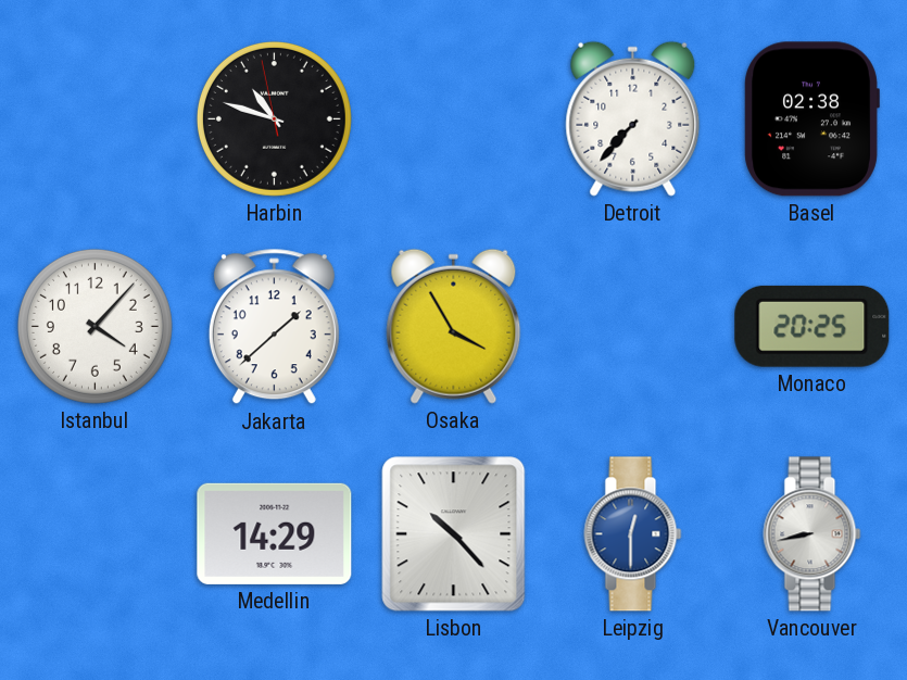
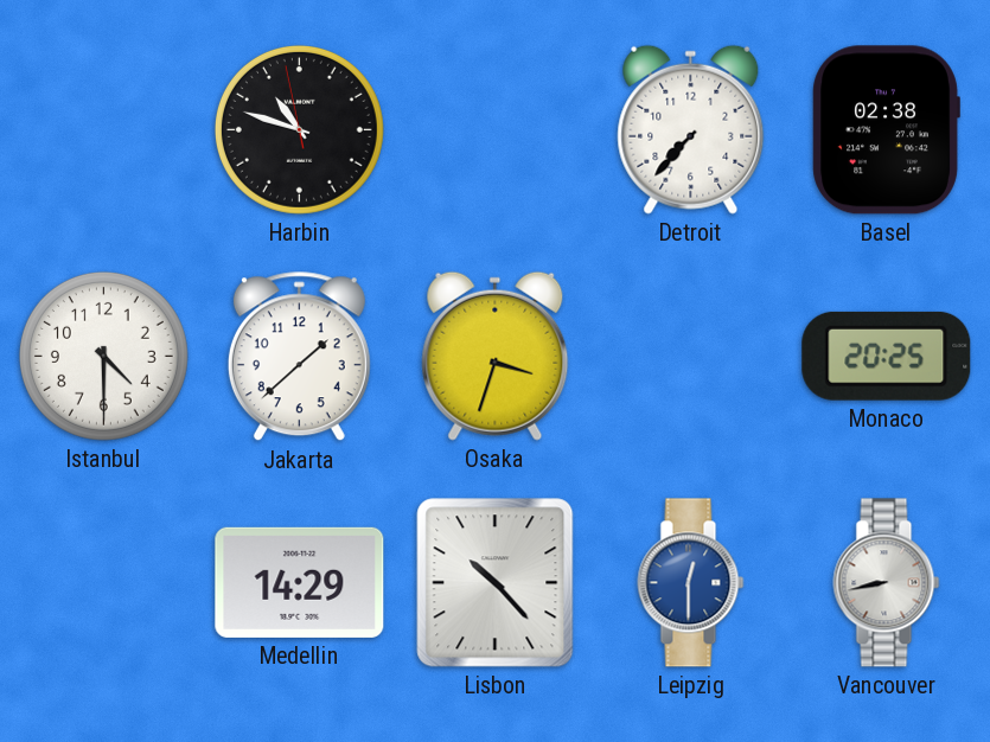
Istanbul: 4:07 -> 4:30 (103, 356)
Osaka: 3:55 -> 3:33 (496, 356)
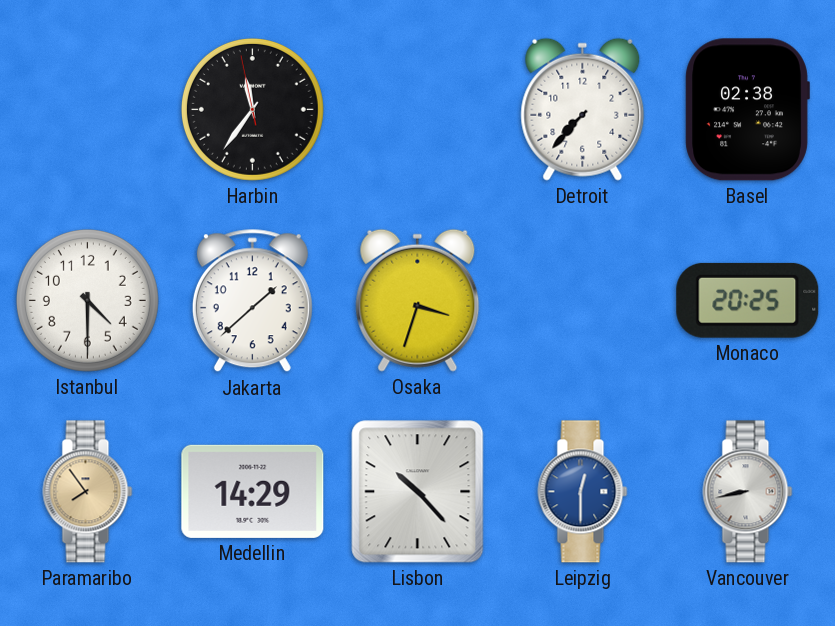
Harbin: 10:47 -> 11:35 (252, 109)
Paramaribo: none -> 7:54 (88, 492)
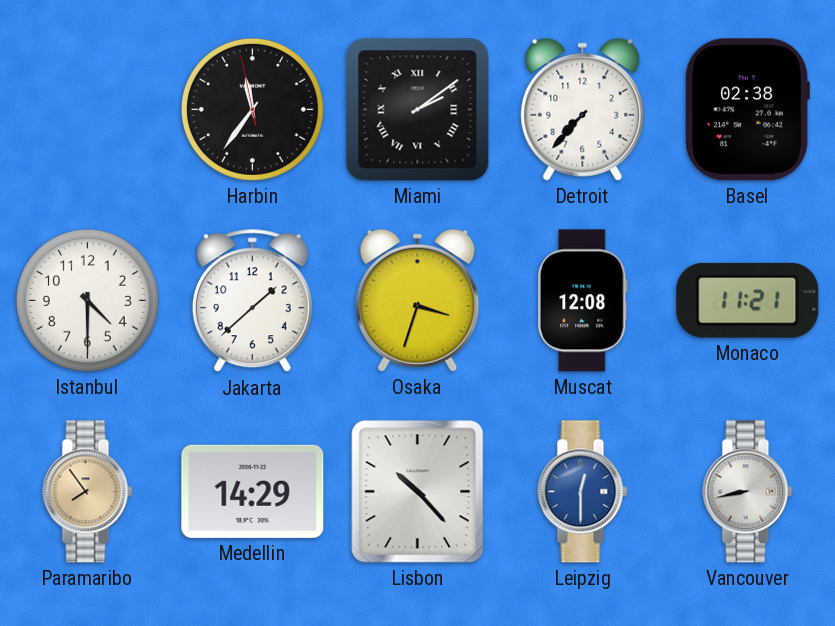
Miami: none -> 2:09 (418, 110)
Muscat: none -> 12:08 (583, 301)
Monaco: 20:25 -> 11:21 (748, 300)
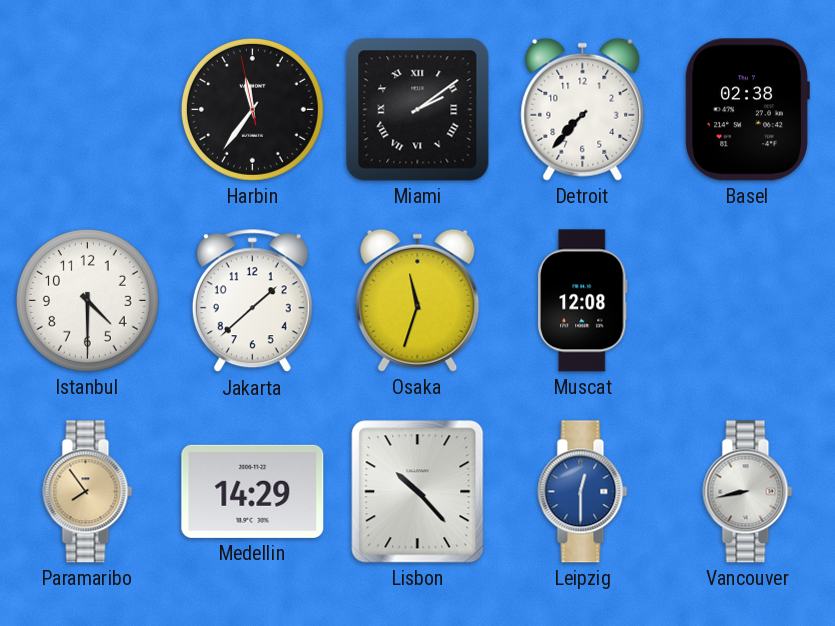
Osaka: 3:33 -> 11:33 (418, 300)
Monaco: 11:21 -> none (748, 300)
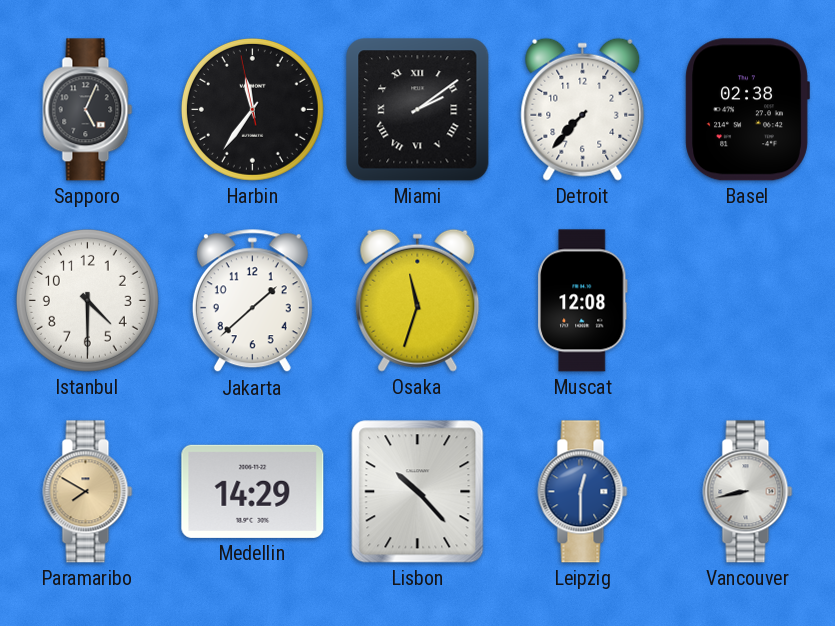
Sapporo: none -> 5:04 (88, 110)
Paramaribo: 7:54 -> 7:50 (88, 492)
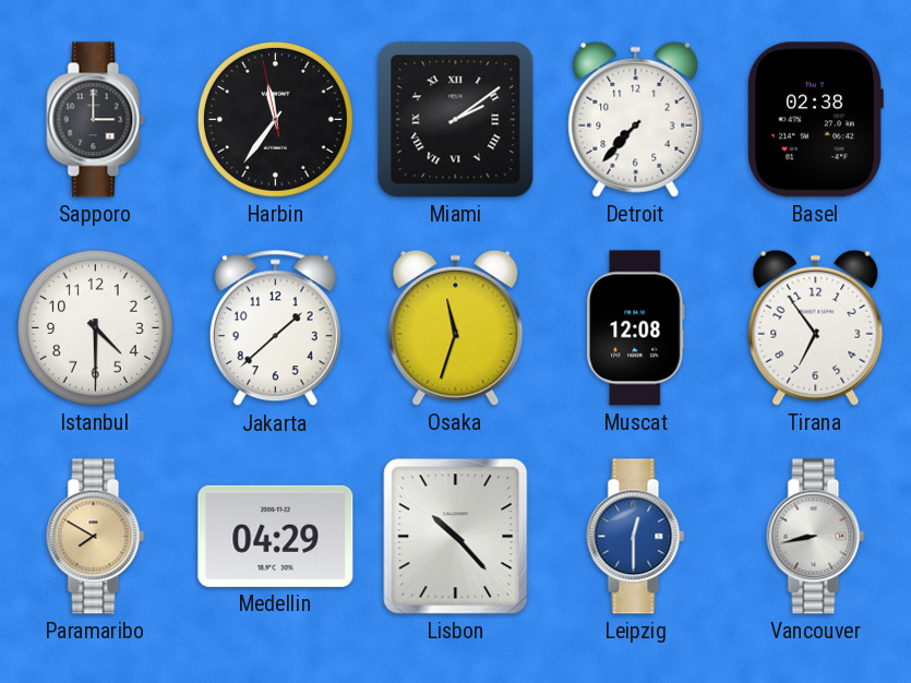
Sapporo: 5:04 -> 3:00 (96, 120)
Tirana: none -> 6:54 (816, 327)
Medellin: 14:29 -> 04:29 (276, 536)
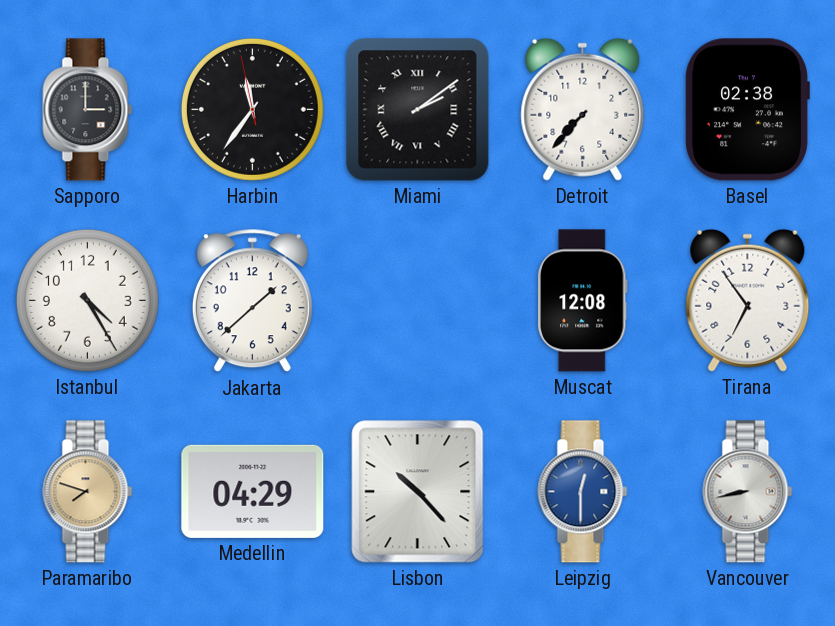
Istanbul: 4:30 -> 4:25 (87, 300)
Osaka: 11:33 -> none (456, 327)
Paramaribo: 7:50 -> 7:48 (88, 492)
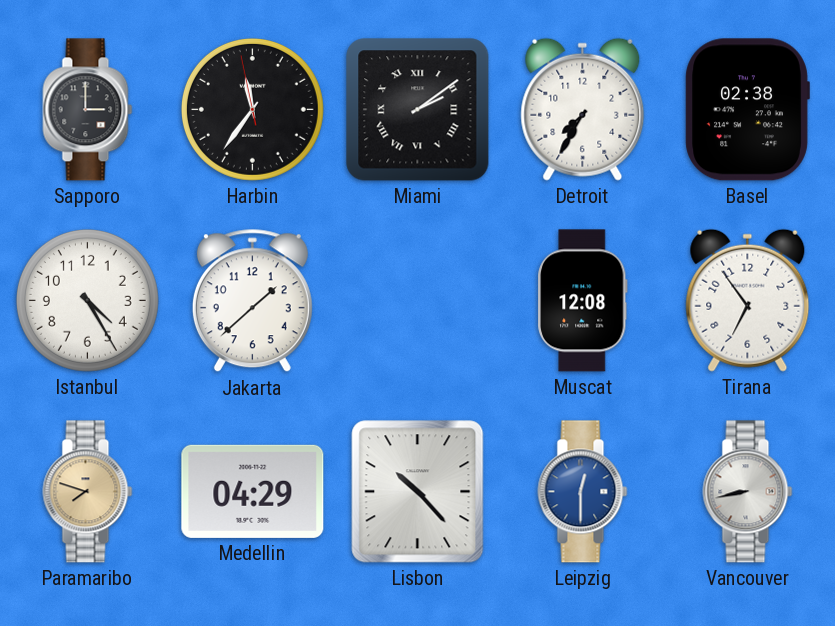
Detroit: 7:37 -> 7:35 (583, 109)
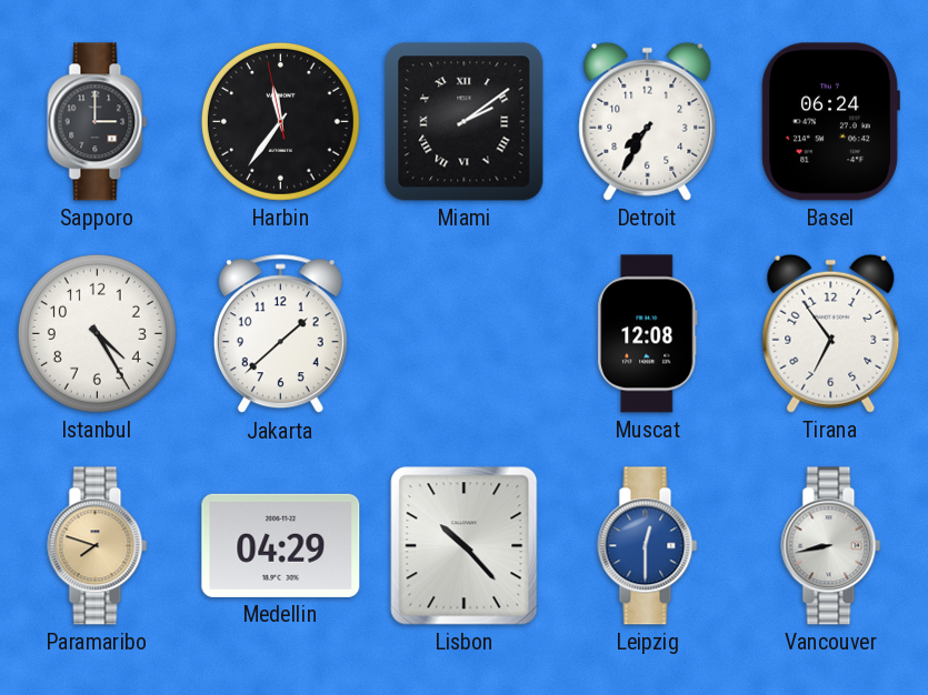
Basel: 02:38 -> 06:24 (830, 122)
